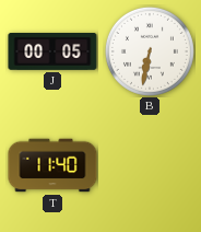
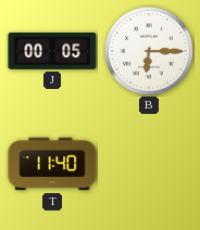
B: 6:32 -> 6:15 (149, 51)
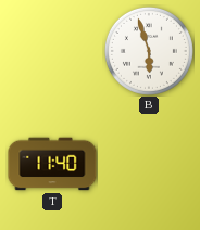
J: 00:05 -> none (52, 52)
B: 6:15 -> 5:57 (149, 51)
